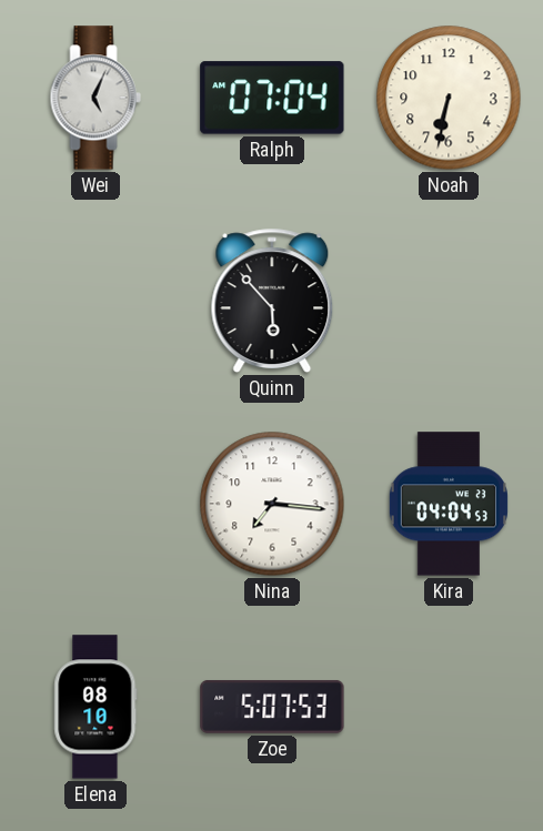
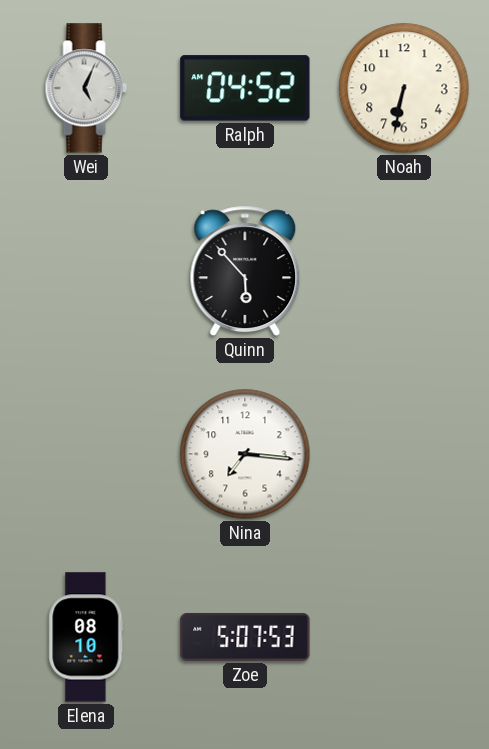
Ralph: 07:04 -> 04:52 (245, 88)
Kira: 04:04 -> none (449, 504)
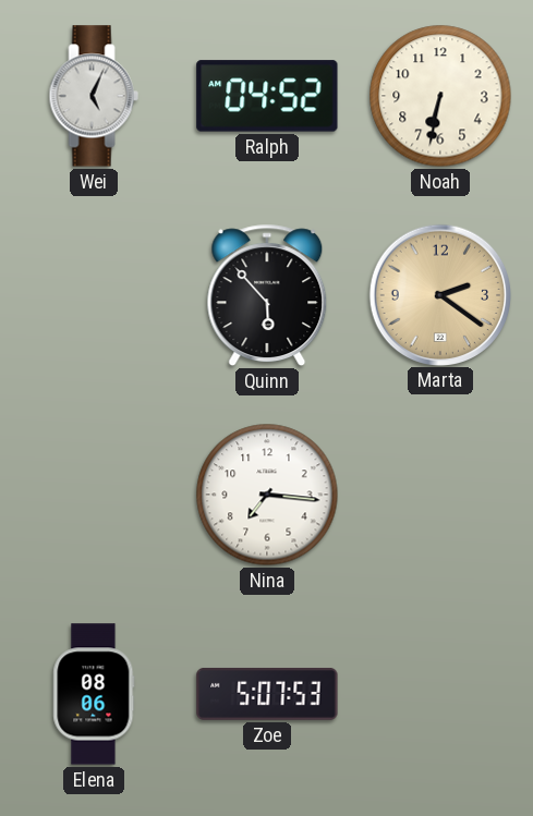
Marta: none -> 2:21 (439, 294)
Elena: 08:10 -> 08:06 (94, 694)
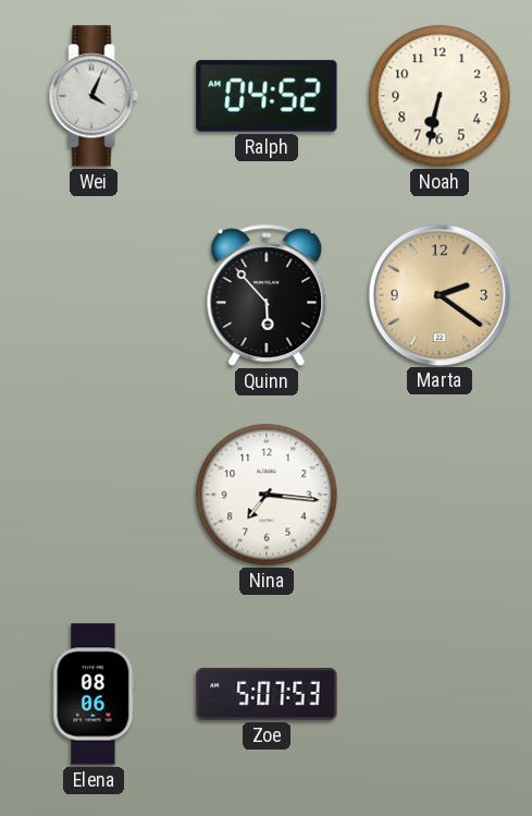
Wei: 5:04 -> 4:04 (94, 96)
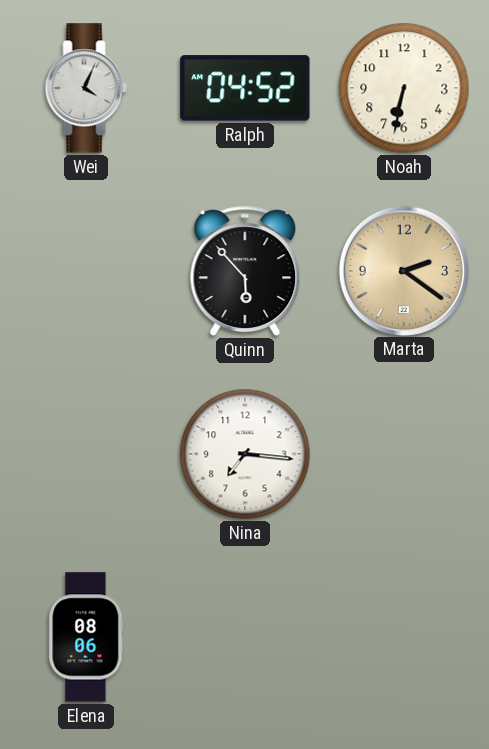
Zoe: 5:07 -> none (267, 694)
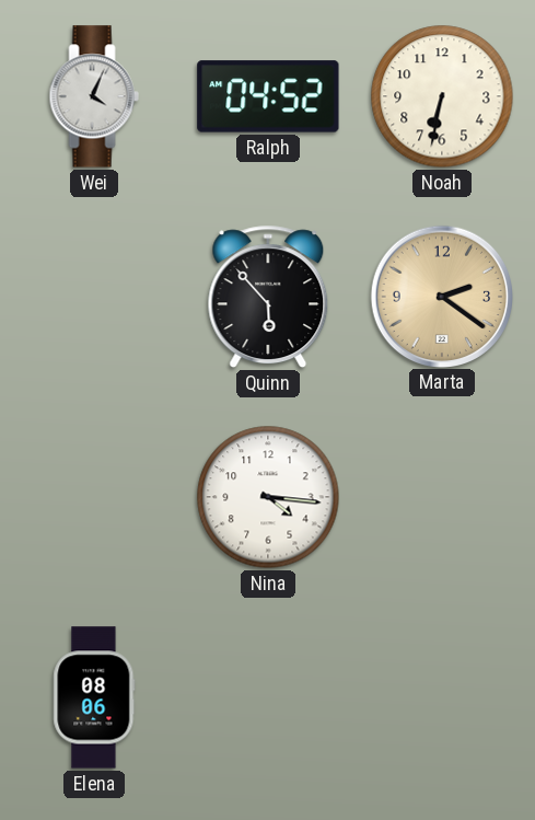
Nina: 7:16 -> 4:16 (268, 497)
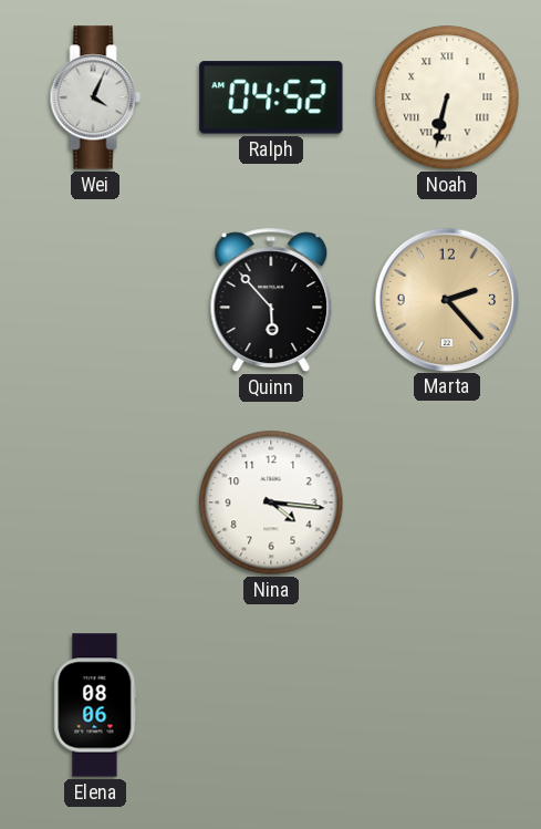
Noah numerals: Arabic -> Roman (447, 97)
Marta: 2:21 -> 2:23 (446, 299)
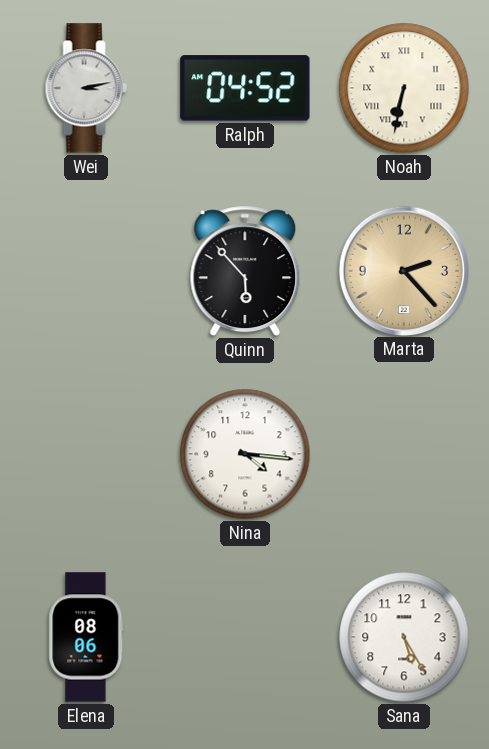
Wei: 4:04 -> 3:13 (86, 88)
Sana: none -> 5:25 (404, 637)
